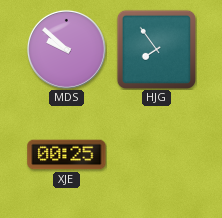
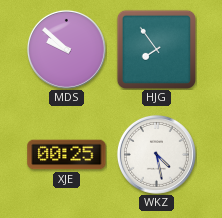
WKZ: none -> 4:28 (156, 154)
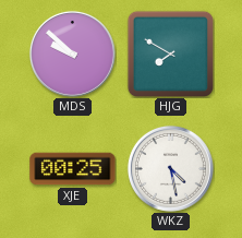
HJG: 7:54 -> 7:50 (170, 53)
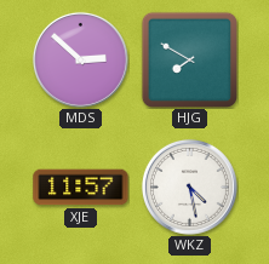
MDS: 9:52 -> 2:52 (80, 59)
XJE: 00:25 -> 11:57 (81, 188)
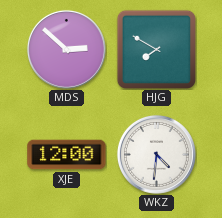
XJE: 11:57 -> 12:00 (67, 155)
WKZ: 4:28 -> 4:31 (156, 154)
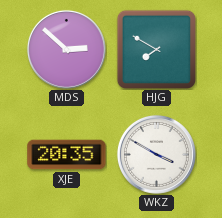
XJE: 12:00 -> 20:35 (67, 155)
WKZ: 4:31 -> 3:50 (156, 154)
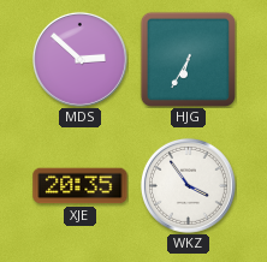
HJG: 7:50 -> 6:35 (188, 59)
WKZ: 3:50 -> 3:54 (188, 185)
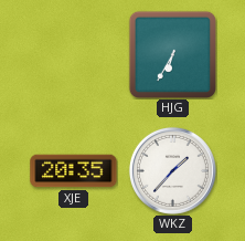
MDS: 2:52 -> none (79, 59)
WKZ: 3:54 -> 1:37 (172, 170)
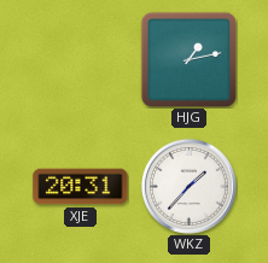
HJG: 6:35 -> 1:13 (188, 59)
XJE: 20:35 -> 20:31 (81, 187)
